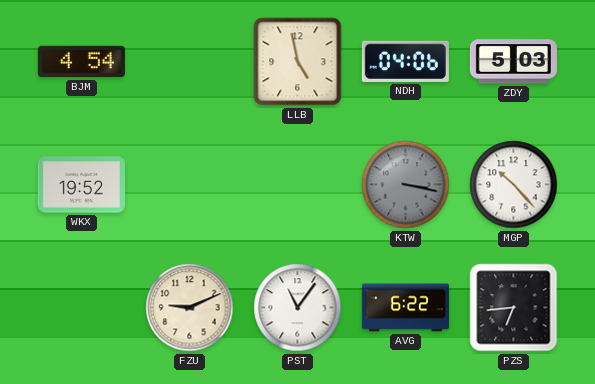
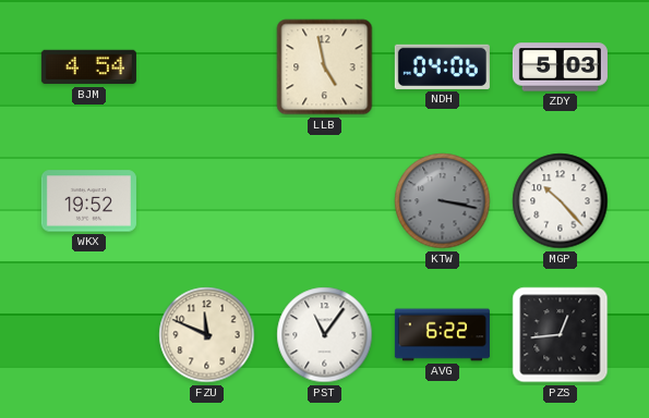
FZU: 9:11 -> 11:49 (207, 335)
PZS: 6:44 -> 12:44 (561, 335)
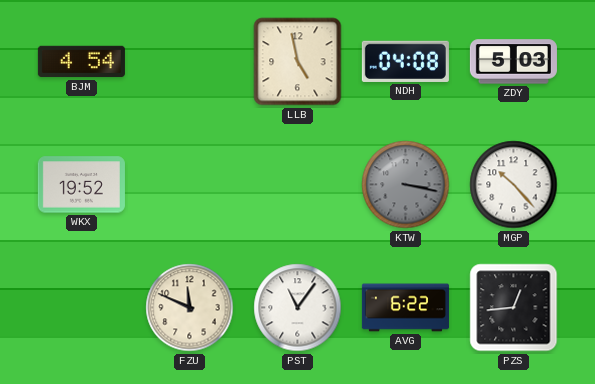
NDH: 04:06 -> 04:08 (405, 61)
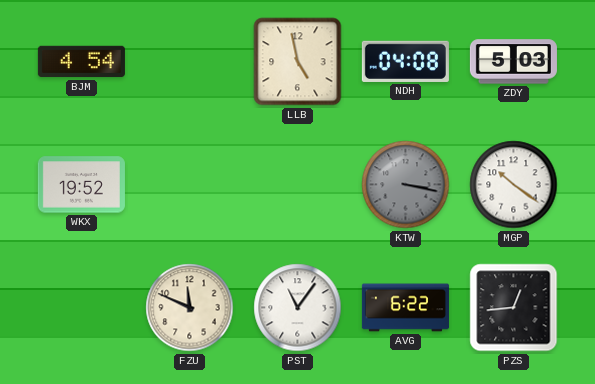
MGP: 10:23 -> 10:21 (514, 185)
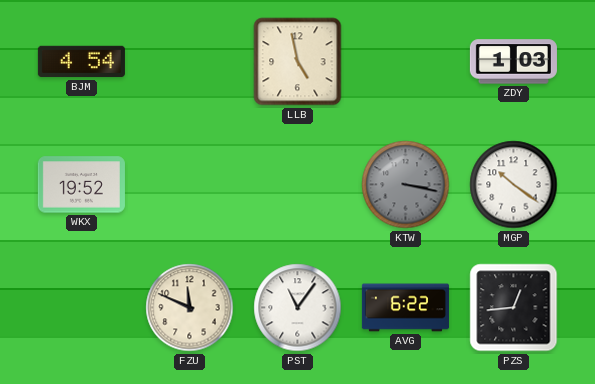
NDH: 04:08 -> none (405, 61)
ZDY: 5:03 -> 1:03 (513, 62)
